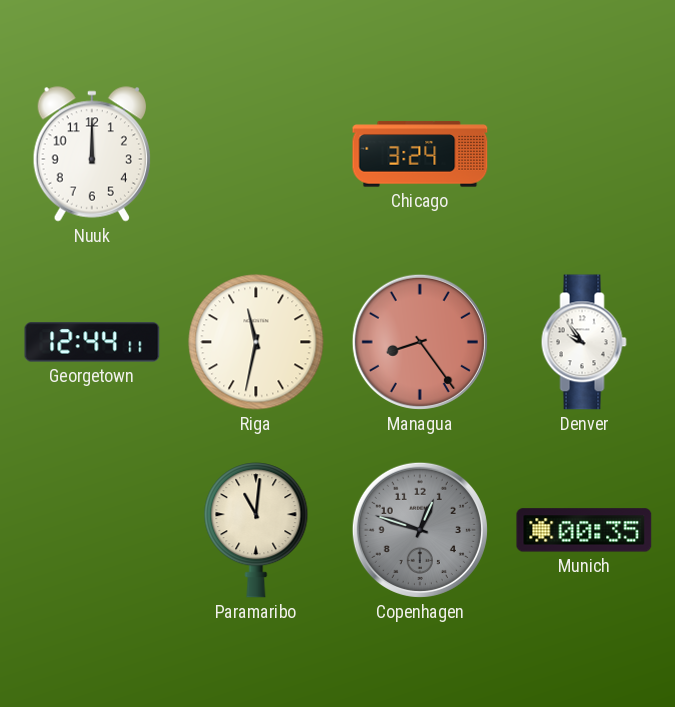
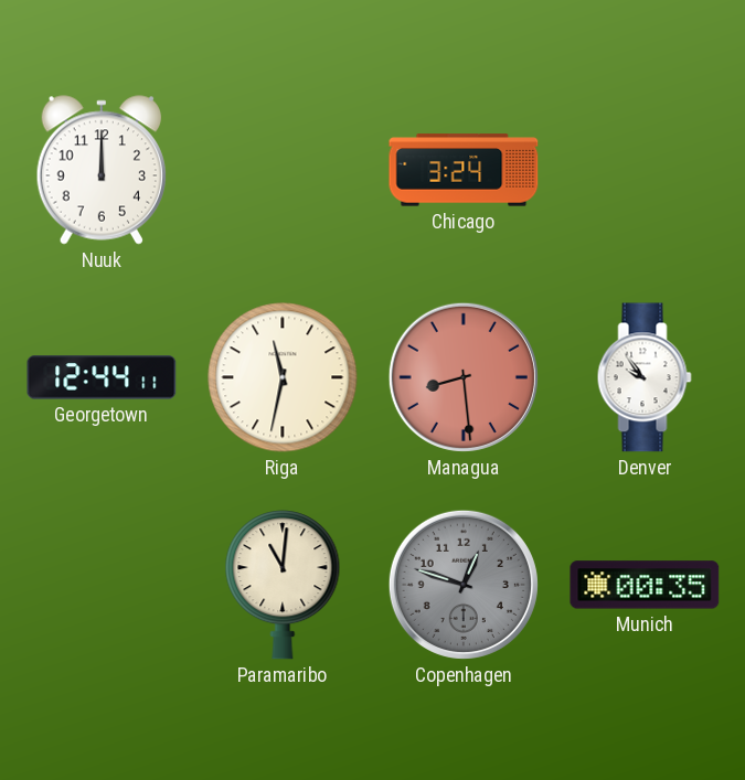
Managua: 8:24 -> 8:29 (464, 377)
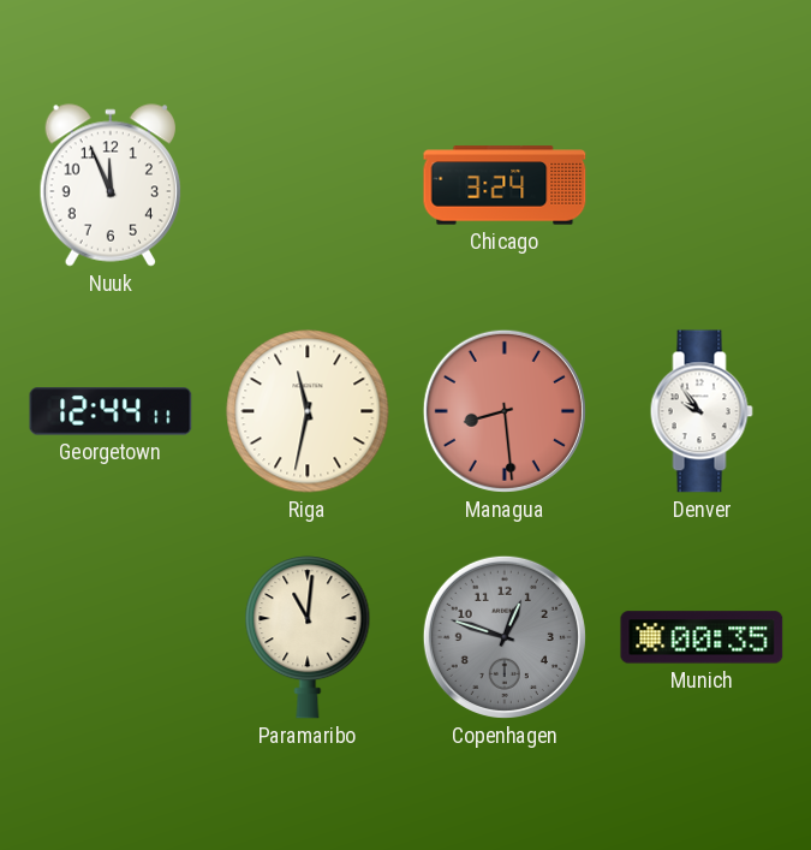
Nuuk: 12:00 -> 11:56 (109, 185)
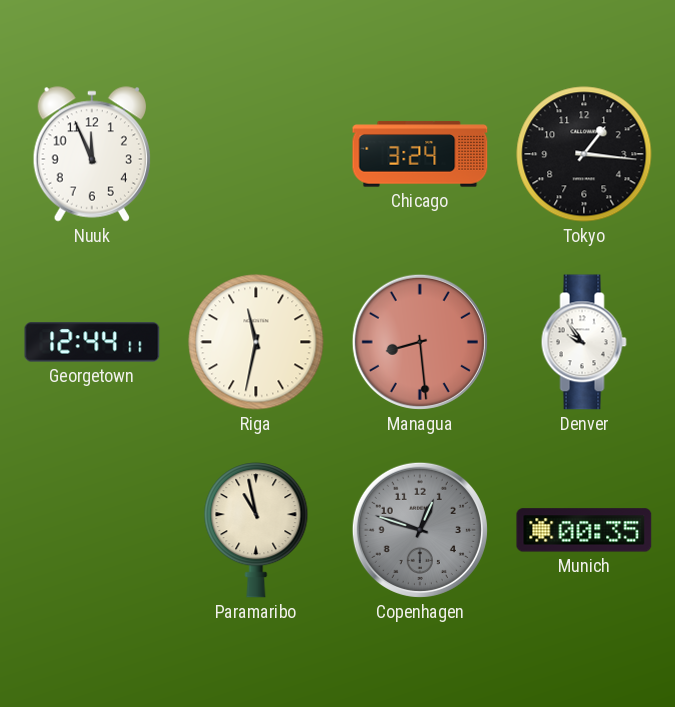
Tokyo: none -> 1:16 (584, 154)
Paramaribo: 11:01 -> 10:58 (256, 530)
